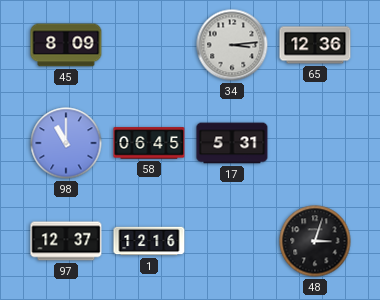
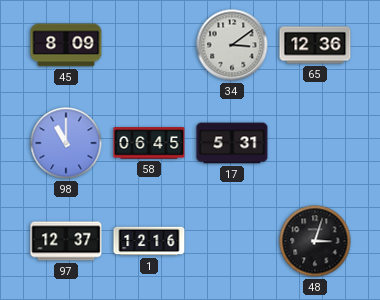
34: 3:14 -> 3:09 (232, 45)
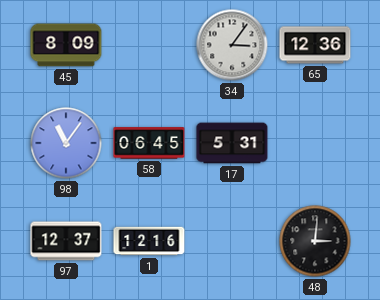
34: 3:09 -> 3:06 (232, 45)
98: 11:00 -> 11:06 (66, 143)
48: 3:03 -> 3:01 (315, 241)
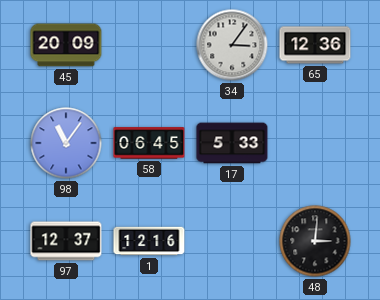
45: 8:09 -> 20:09 (66, 45)
17: 5:31 -> 5:33 (232, 143)
